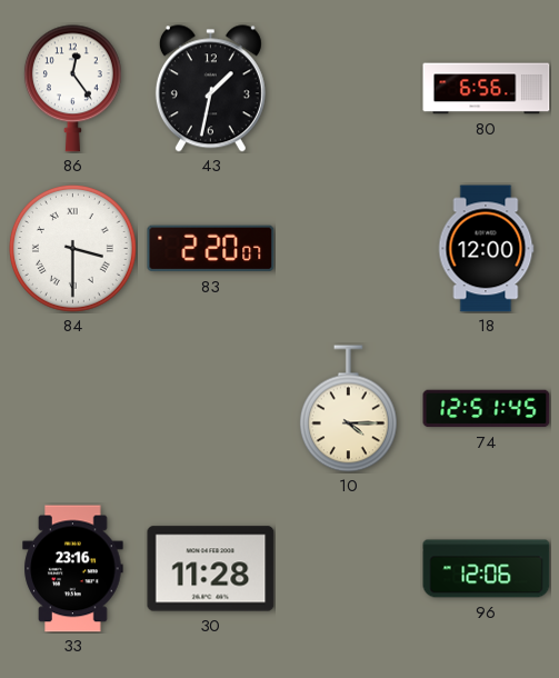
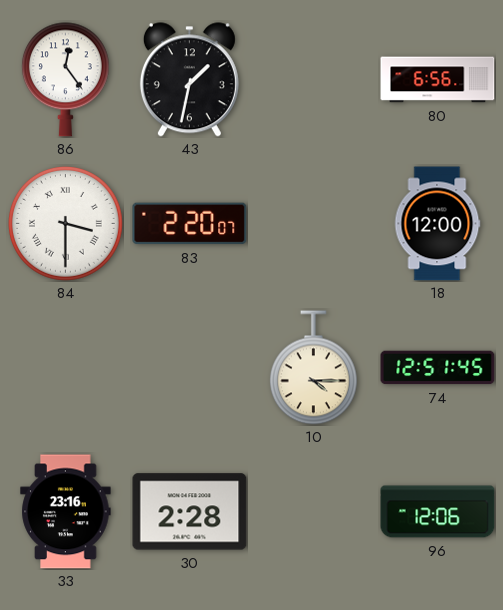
30: 11:28 -> 2:28 (190, 512)
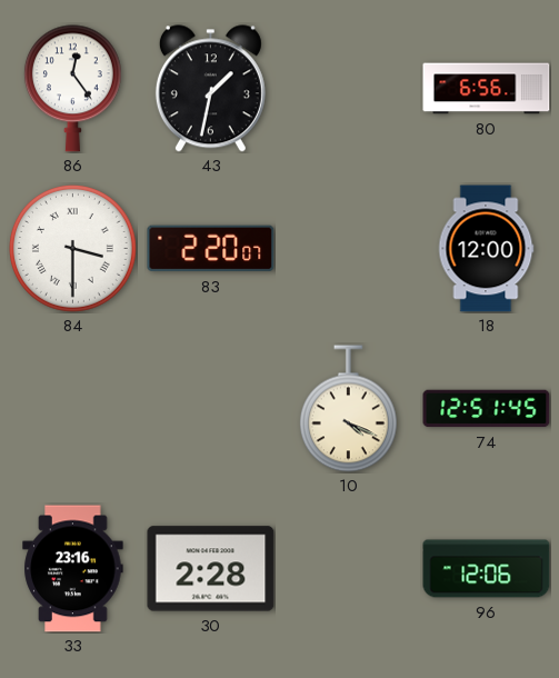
10: 4:15 -> 4:19 (348, 409)
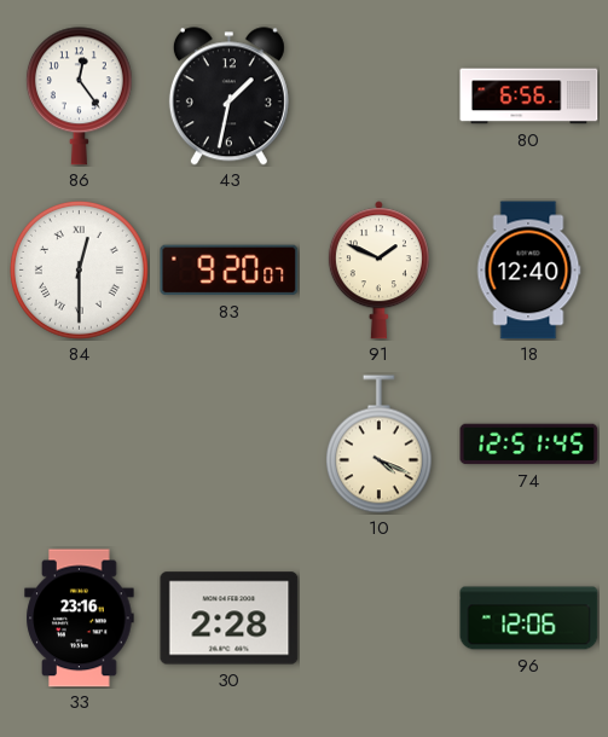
84: 3:30 -> 12:30 (79, 269)
83: 2:20 -> 9:20 (230, 271)
91: none -> 1:49 (378, 271)
18: 12:00 -> 12:40 (528, 271)
